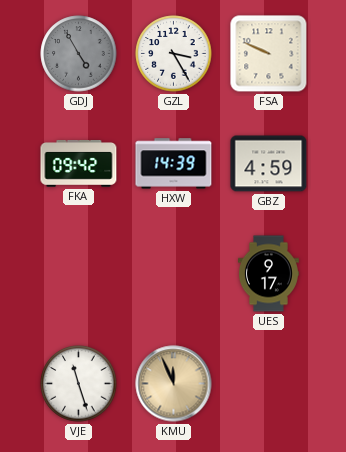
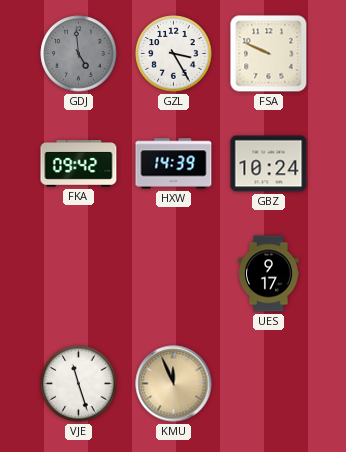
GDJ: 4:55 -> 4:59 (79, 54)
GBZ: 4:59 -> 10:24 (269, 164)
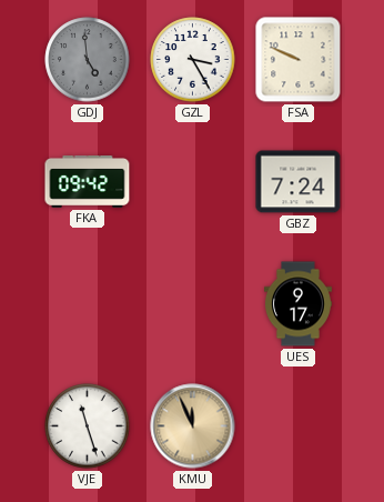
HXW: 14:39 -> none (174, 164)
GBZ: 10:24 -> 7:24 (299, 182)
